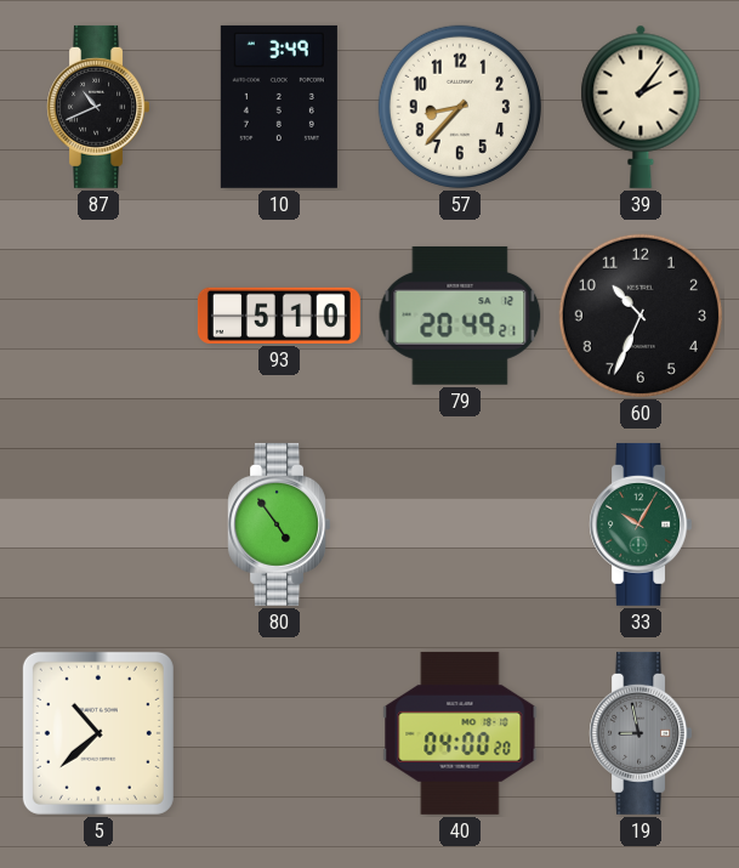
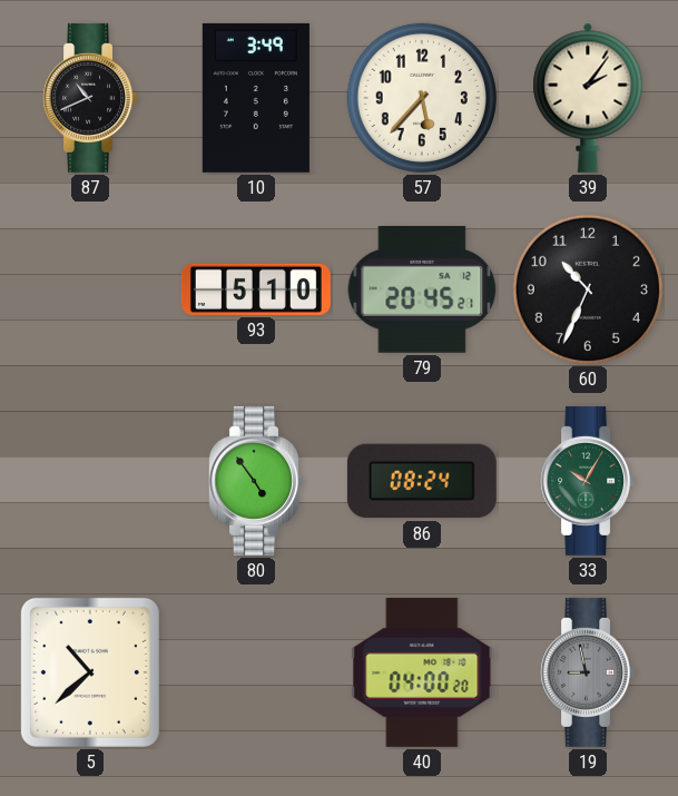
57: 8:37 -> 5:37 (422, 98)
79: 20:49 -> 20:45 (422, 289)
86: none -> 08:24 (422, 481)
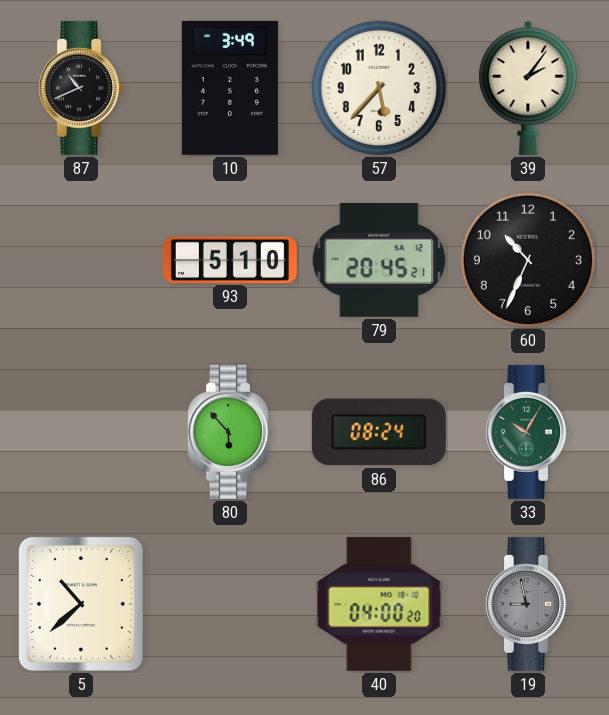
80: 4:54 -> 5:53 (229, 432)
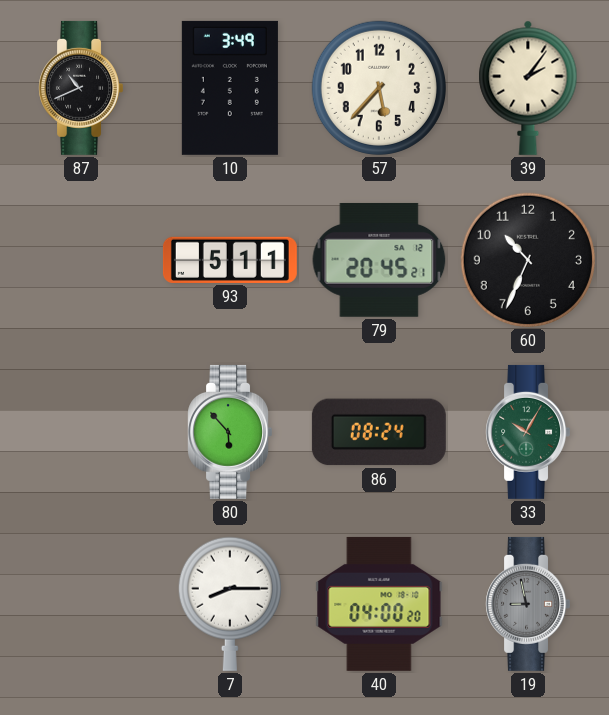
93: 5:10 -> 5:11 (230, 260)
5: 10:38 -> none (81, 604)
7: none -> 8:15 (230, 604)
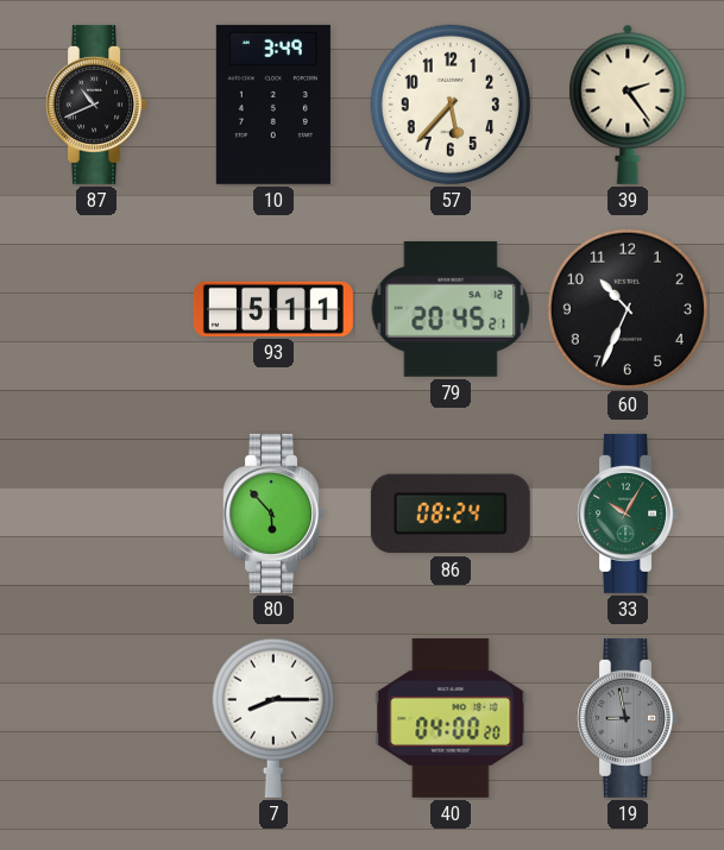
39: 2:06 -> 2:24 (628, 105)
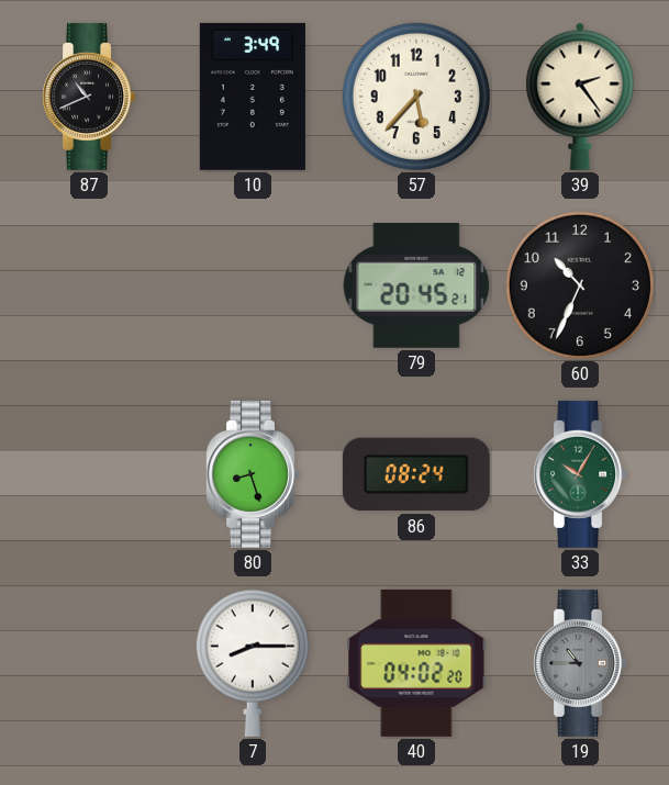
93: 5:11 -> none (273, 309)
80: 5:53 -> 8:27 (252, 474)
40: 04:00 -> 04:02 (416, 663)
19: 8:58 -> 10:45 (579, 663)
